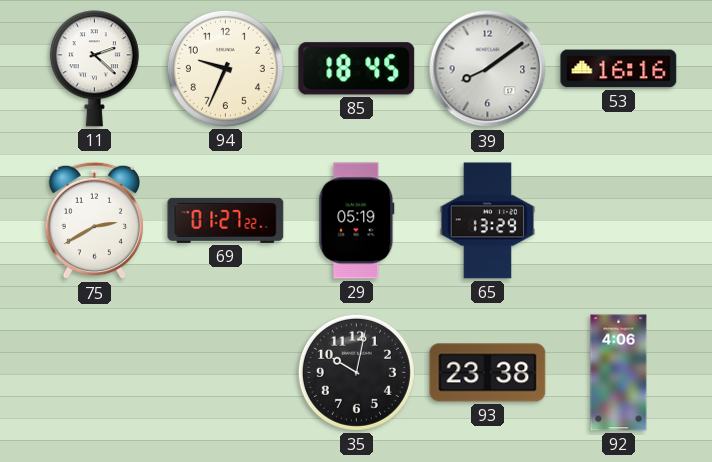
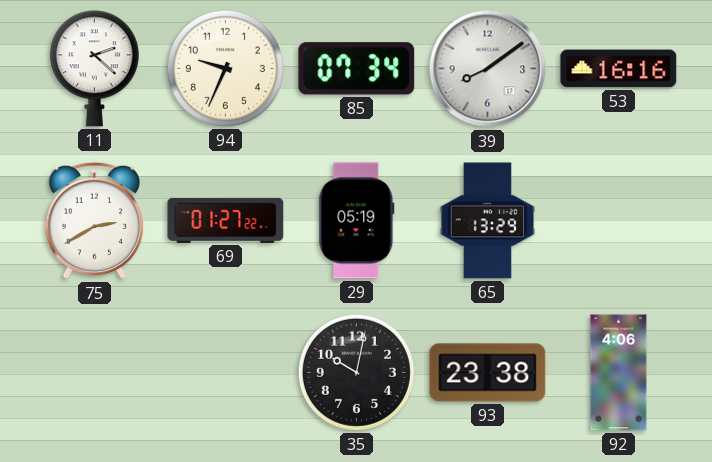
85: 18:45 -> 07:34 (357, 69)
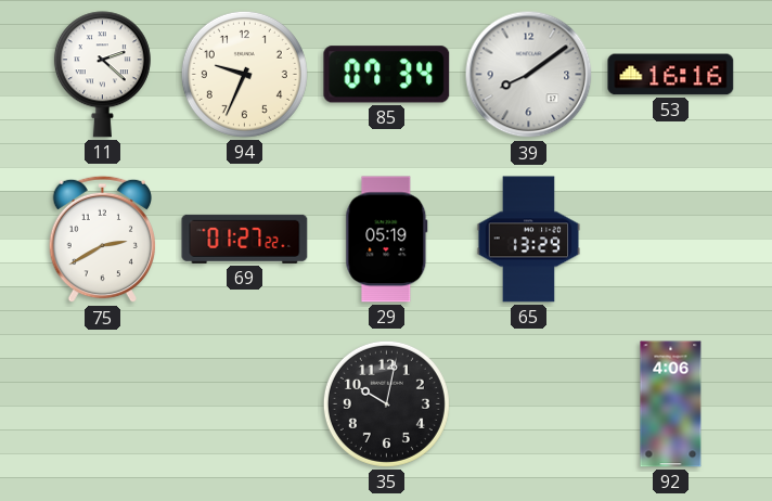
93: 23:38 -> none (488, 373)
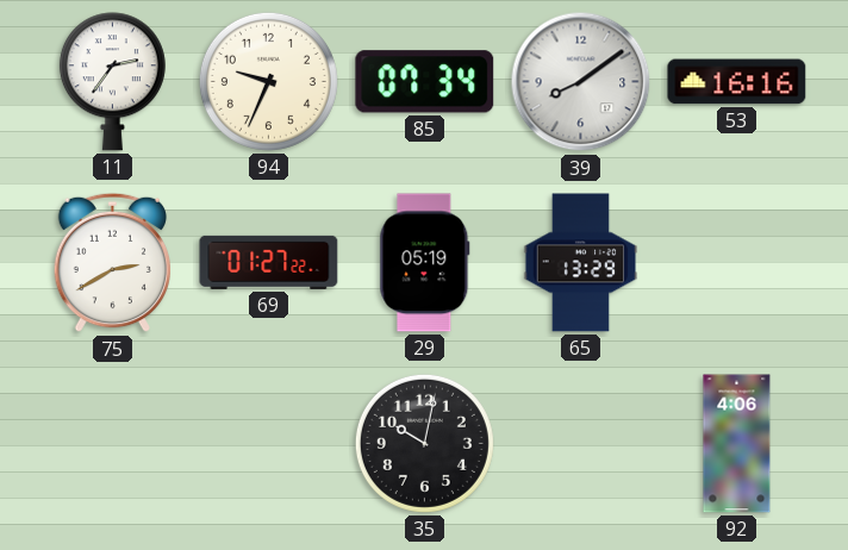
11: 2:22 -> 2:36 (112, 82)
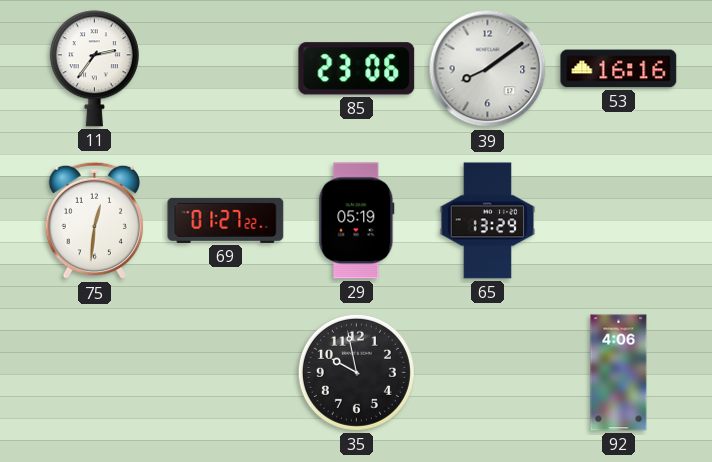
94: 9:34 -> none (268, 81)
85: 07:34 -> 23:06 (357, 69)
75: 2:40 -> 12:31 (95, 221)
35: 10:02 -> 9:58 (356, 372)
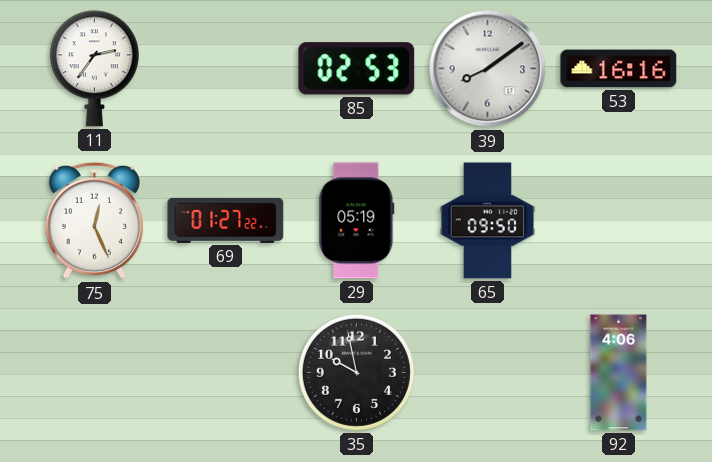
85: 23:06 -> 02:53 (357, 69)
75: 12:31 -> 12:26 (95, 221)
65: 13:29 -> 09:50 (488, 221)
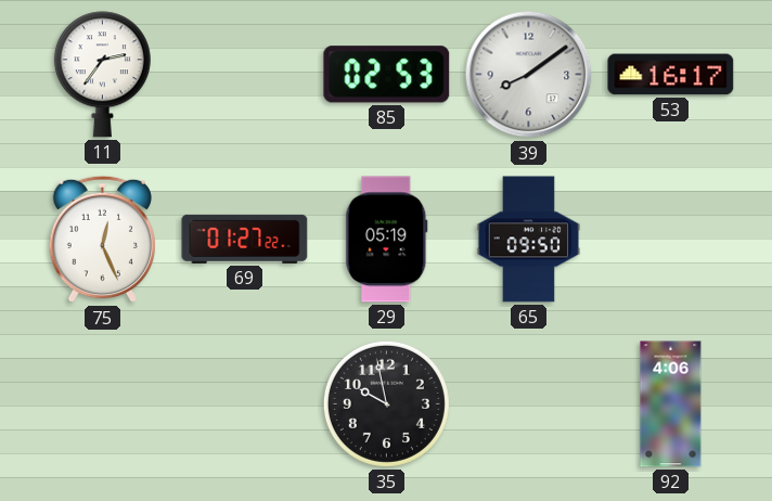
53: 16:16 -> 16:17 (671, 75)
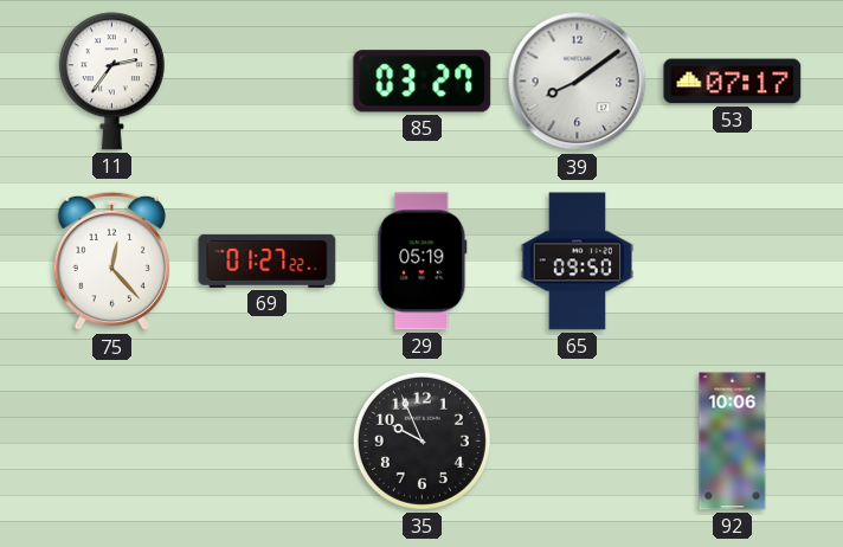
85: 02:53 -> 03:27 (423, 82)
53: 16:17 -> 07:17 (733, 82)
75: 12:26 -> 12:23 (112, 262)
35: 9:58 -> 9:56 (421, 440)
92: 4:06 -> 10:06 (733, 442)
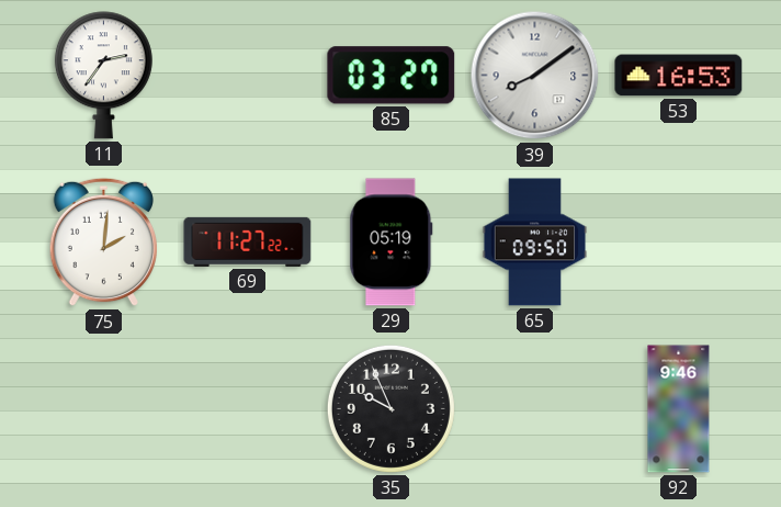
53: 07:17 -> 16:53 (679, 76)
75: 12:23 -> 2:01 (104, 243)
69: 01:27 -> 11:27 (248, 241)
92: 10:06 -> 9:46 (679, 409)
